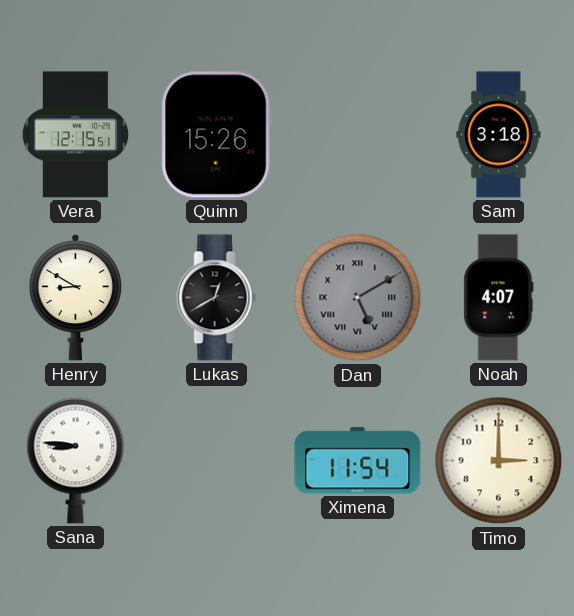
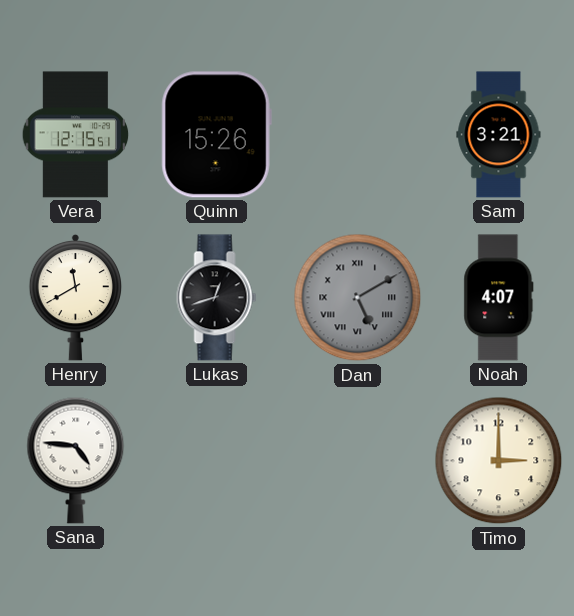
Sam: 3:18 -> 3:21 (499, 135)
Henry: 8:50 -> 11:40 (76, 297)
Lukas: 12:40 -> 12:42 (217, 298)
Sana: 8:46 -> 4:46 (76, 460)
Ximena: 11:54 -> none (358, 461)
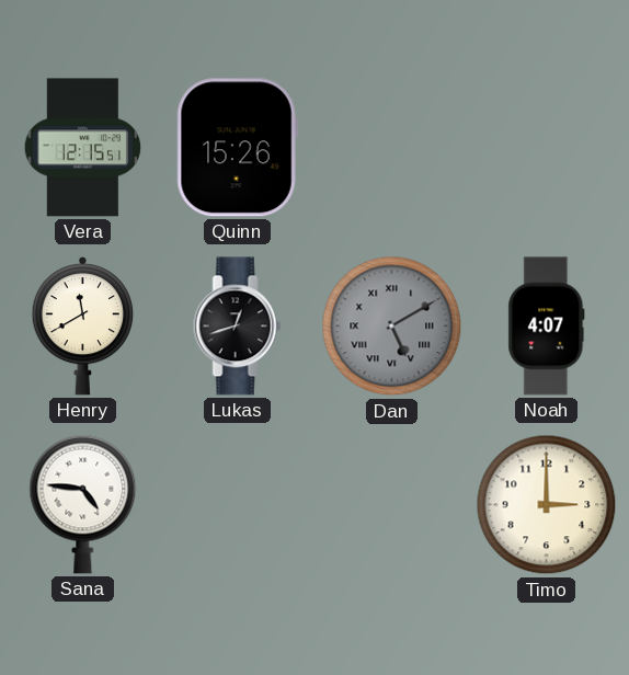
Sam: 3:21 -> none (499, 135)
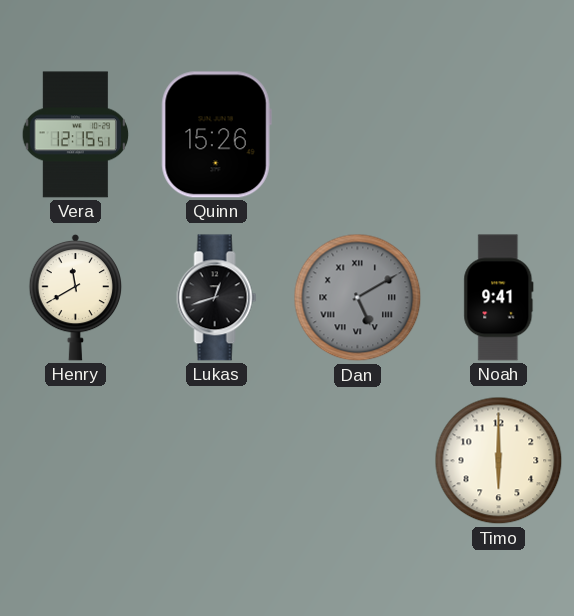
Noah: 4:07 -> 9:41 (499, 298)
Sana: 4:46 -> none (83, 504)
Timo: 3:00 -> 6:00 (499, 461)
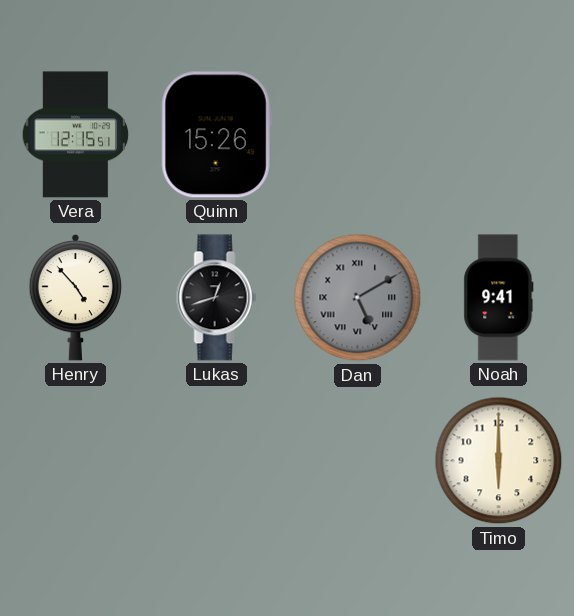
Henry: 11:40 -> 4:53 (76, 297)
